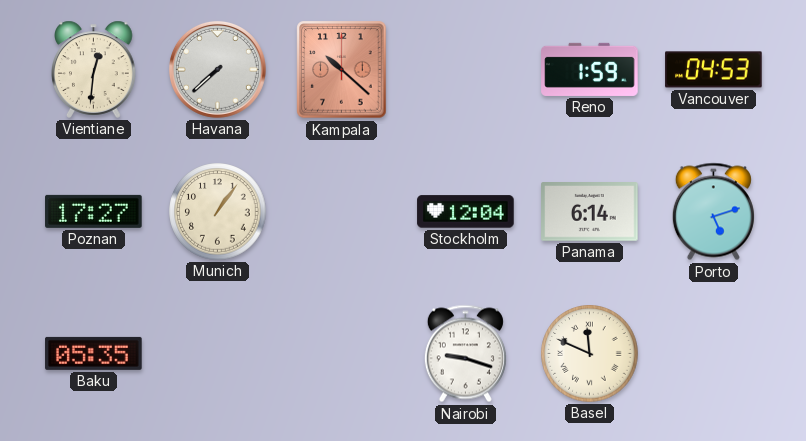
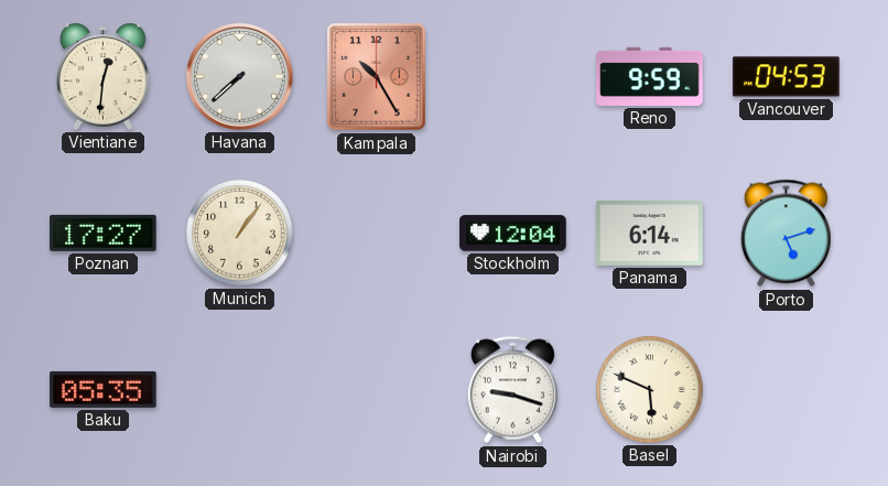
Kampala: 10:22 -> 10:25 (377, 77)
Reno: 1:59 -> 9:59 (650, 76)
Basel: 11:49 -> 5:49 (650, 390)
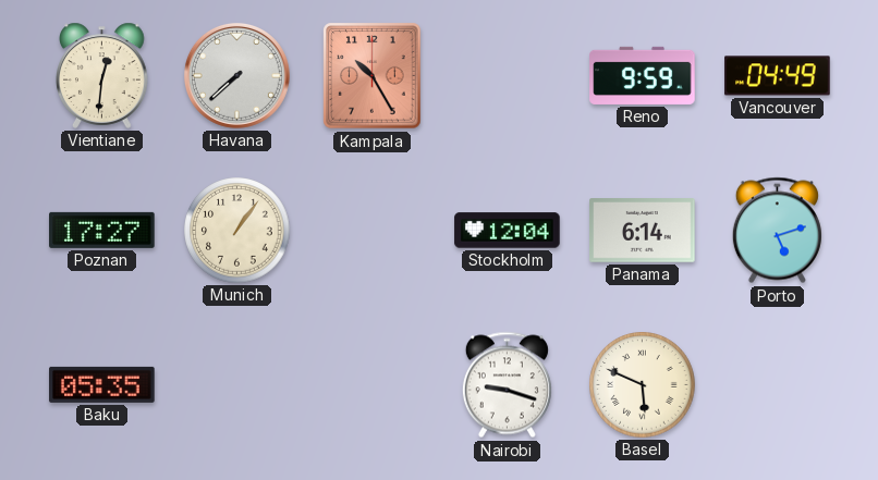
Vancouver: 04:53 -> 04:49 (778, 76)
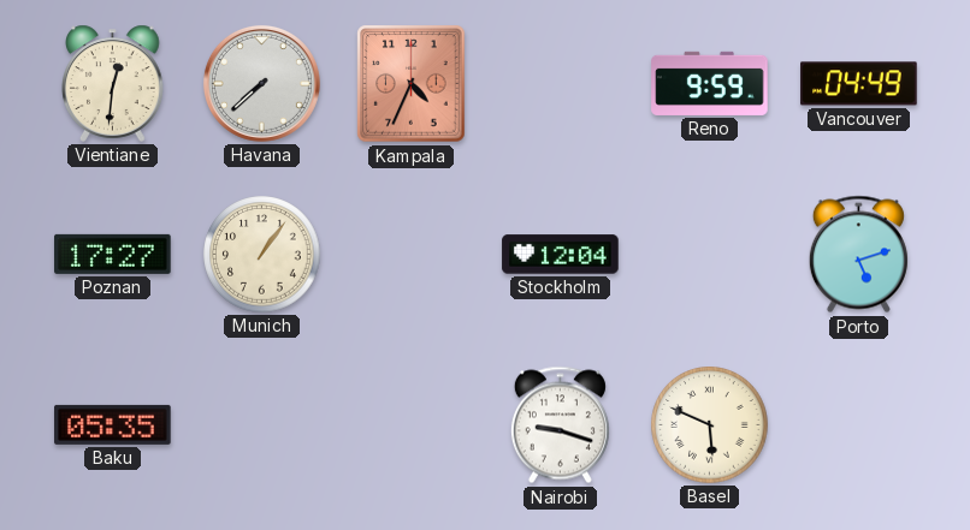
Kampala: 10:25 -> 4:34 (412, 84)
Panama: 6:14 -> none (643, 231)
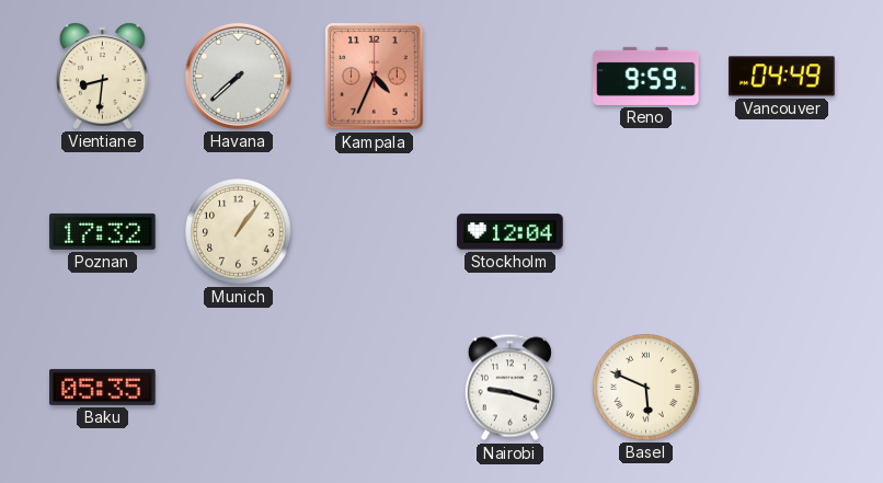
Vientiane: 12:31 -> 8:31 (103, 76)
Poznan: 17:27 -> 17:32 (103, 231)
Porto: 5:12 -> none (858, 255)
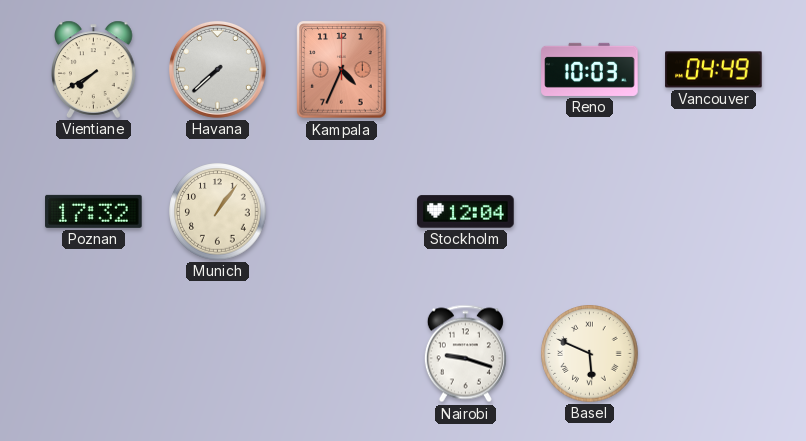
Vientiane: 8:31 -> 7:40 (94, 69)
Reno: 9:59 -> 10:03 (590, 69)
Baku: 05:35 -> none (103, 387)
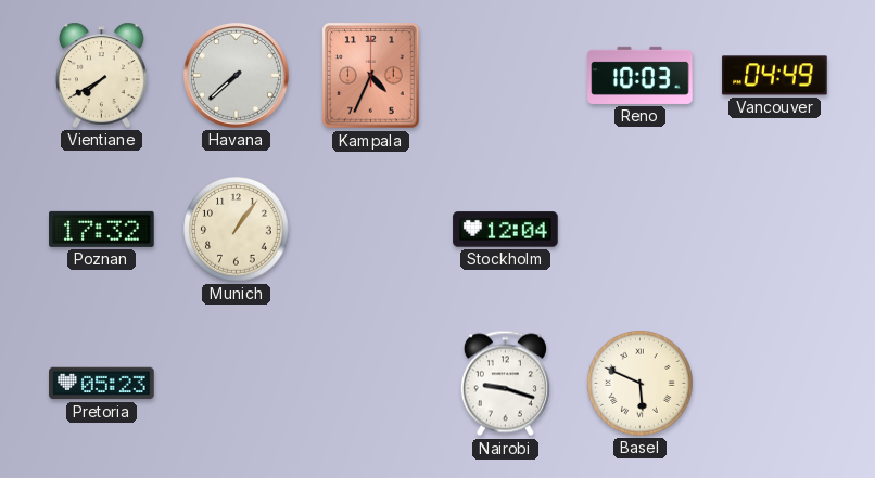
Pretoria: none -> 05:23 (102, 384)
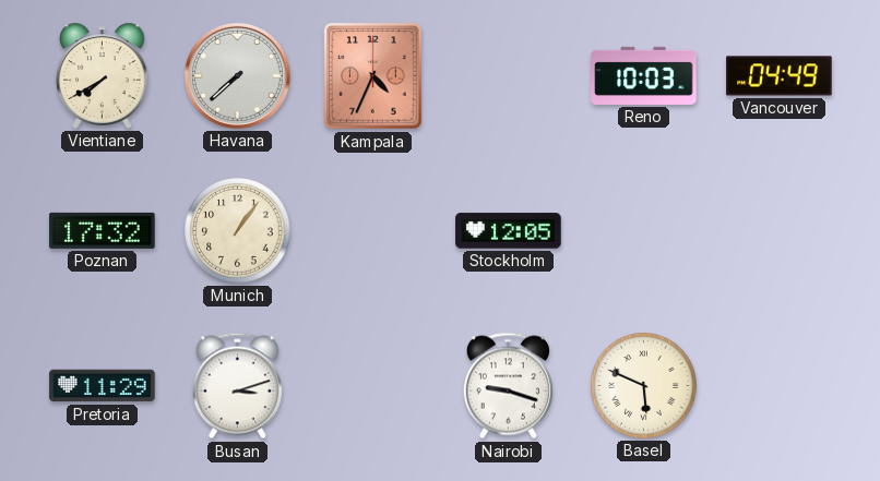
Stockholm: 12:04 -> 12:05 (509, 231)
Pretoria: 05:23 -> 11:29 (103, 386)
Busan: none -> 3:12 (237, 386)
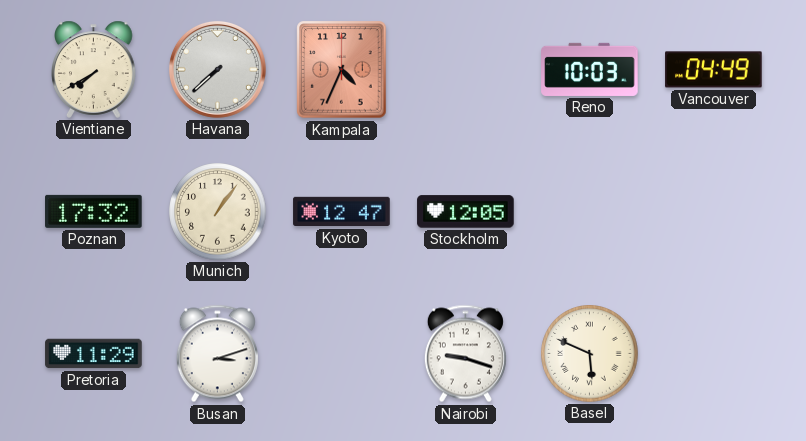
Kyoto: none -> 12:47 (342, 212)
